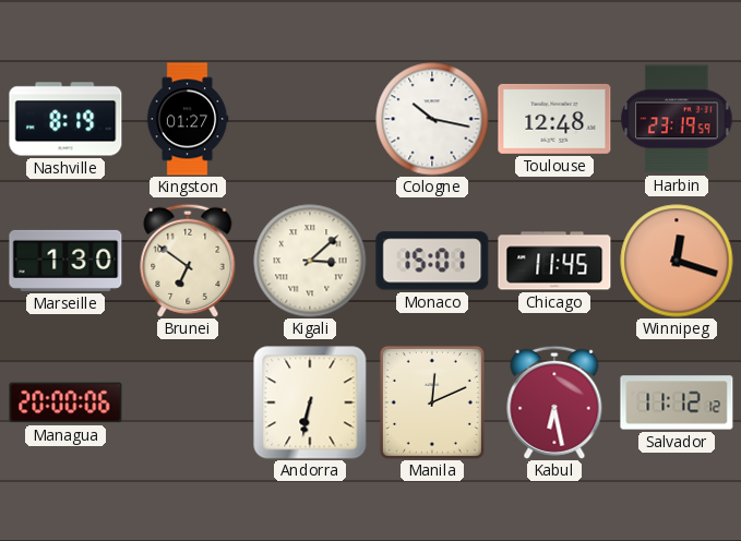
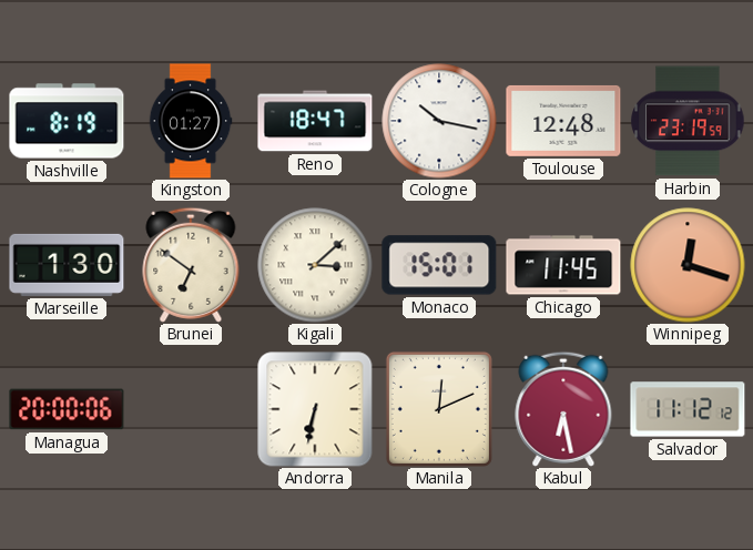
Reno: none -> 18:47 (315, 121)
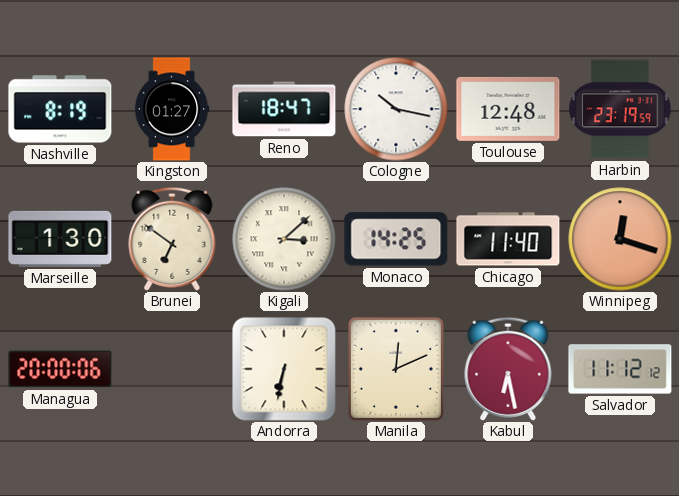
Monaco: 15:01 -> 14:25 (396, 239)
Chicago: 11:45 -> 11:40 (508, 239)
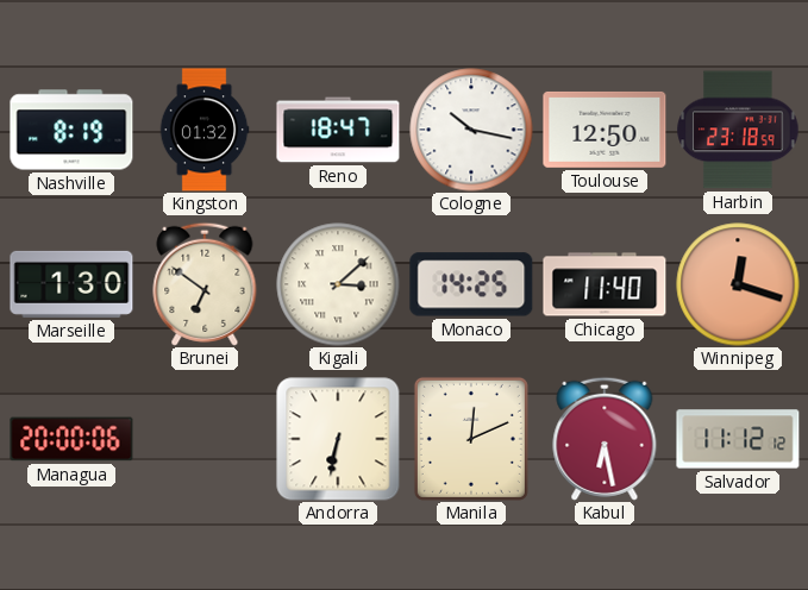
Kingston: 01:27 -> 01:32 (205, 130)
Toulouse: 12:48 -> 12:50 (605, 130)
Harbin: 23:19 -> 23:18 (738, 130)
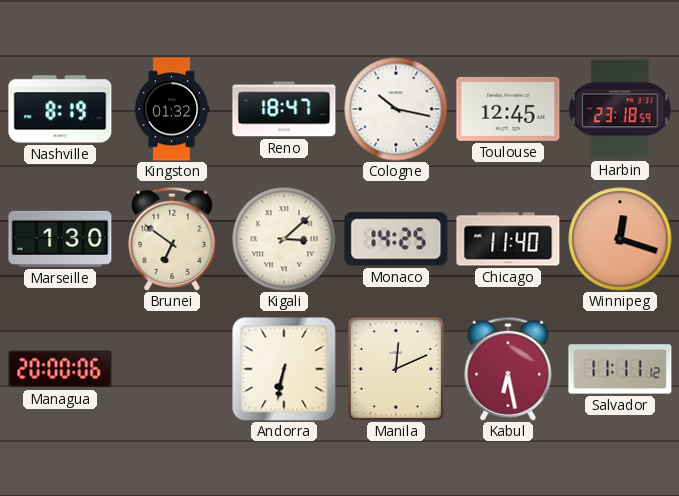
Toulouse: 12:50 -> 12:45 (508, 109)
Salvador: 11:12 -> 11:11 (620, 369)
